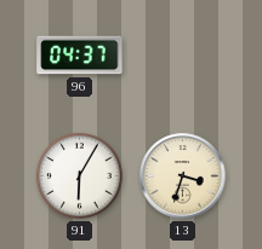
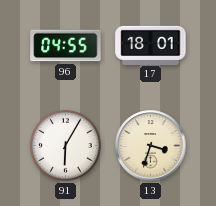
96: 04:37 -> 04:55 (66, 46)
17: none -> 18:01 (151, 45)
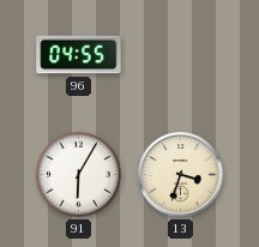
17: 18:01 -> none (151, 45)
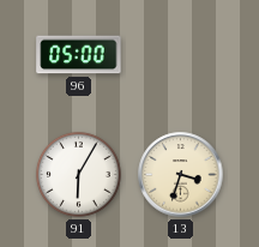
96: 04:55 -> 05:00 (79, 55)
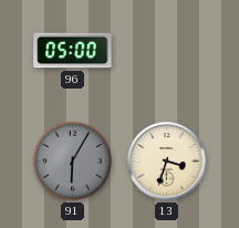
91 dial: white -> grey (72, 160)
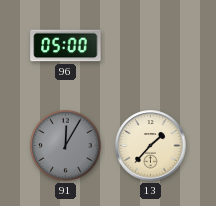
91: 6:05 -> 12:05 (65, 145)
13: 3:33 -> 1:37 (151, 146)
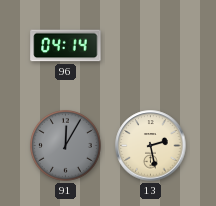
96: 05:00 -> 04:14 (66, 46)
13: 1:37 -> 2:28 (151, 146)
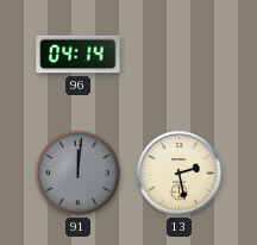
91: 12:05 -> 12:01 (77, 172)
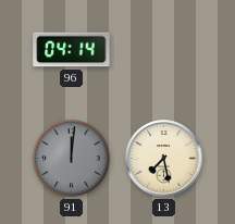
13: 2:28 -> 7:28 (164, 159)
